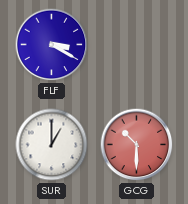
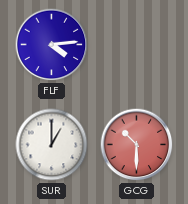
FLF: 3:20 -> 4:14 (52, 45)
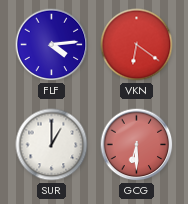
VKN: none -> 6:21 (137, 45)
GCG: 10:30 -> 6:30 (137, 145)
